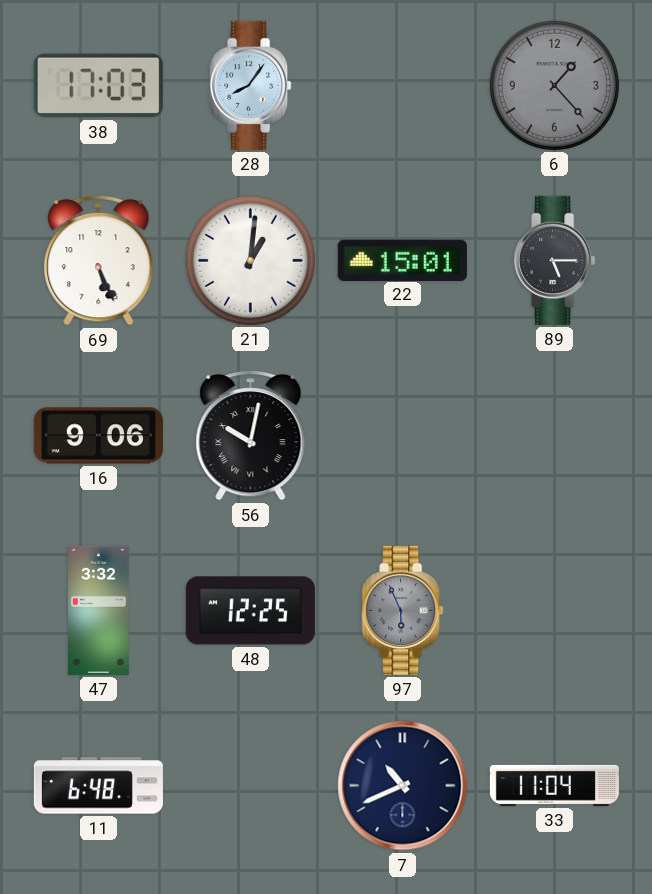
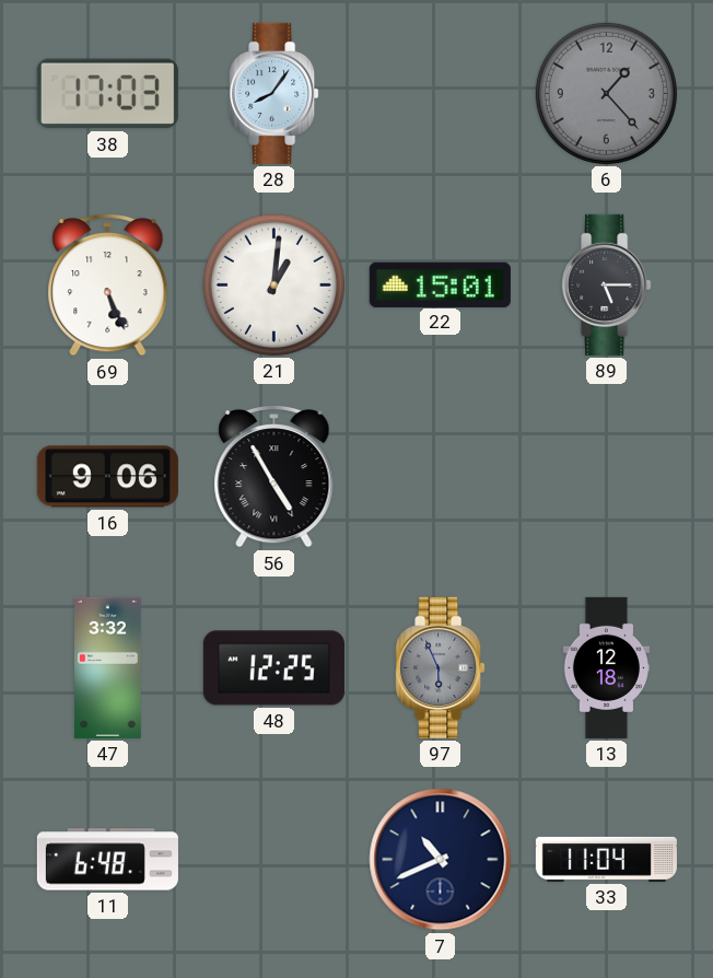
56: 10:02 -> 4:55 (274, 476)
13: none -> 12:18 (606, 667)
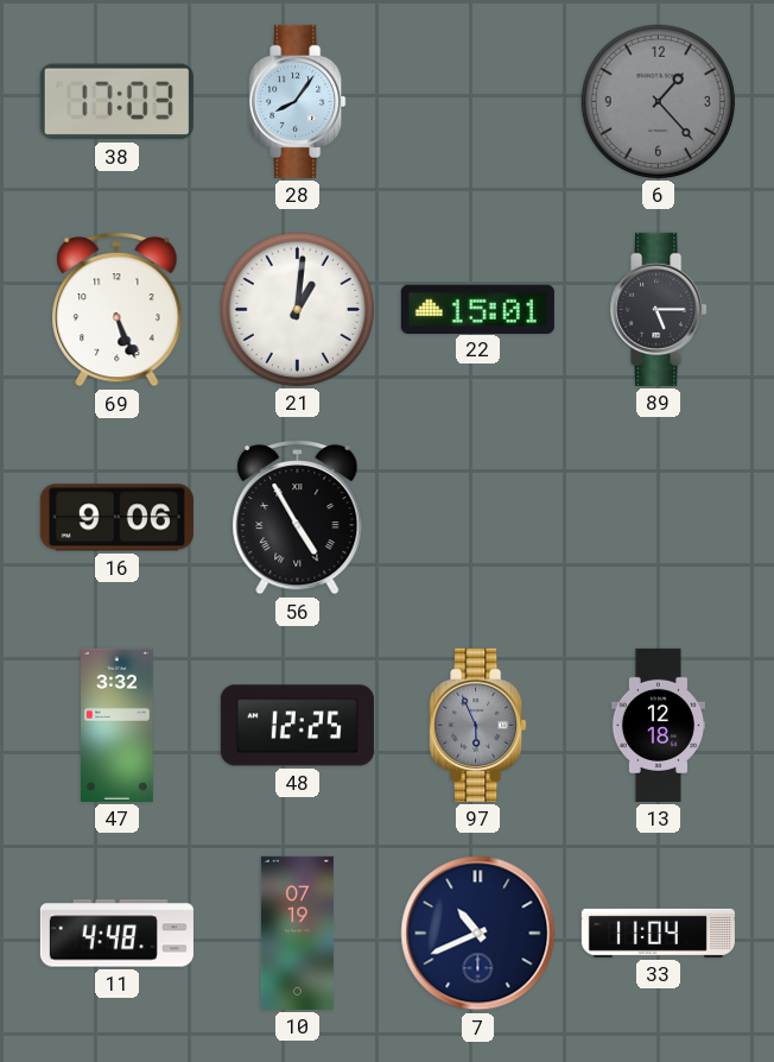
11: 6:48 -> 4:48 (116, 934)
10: none -> 07:19 (297, 933)
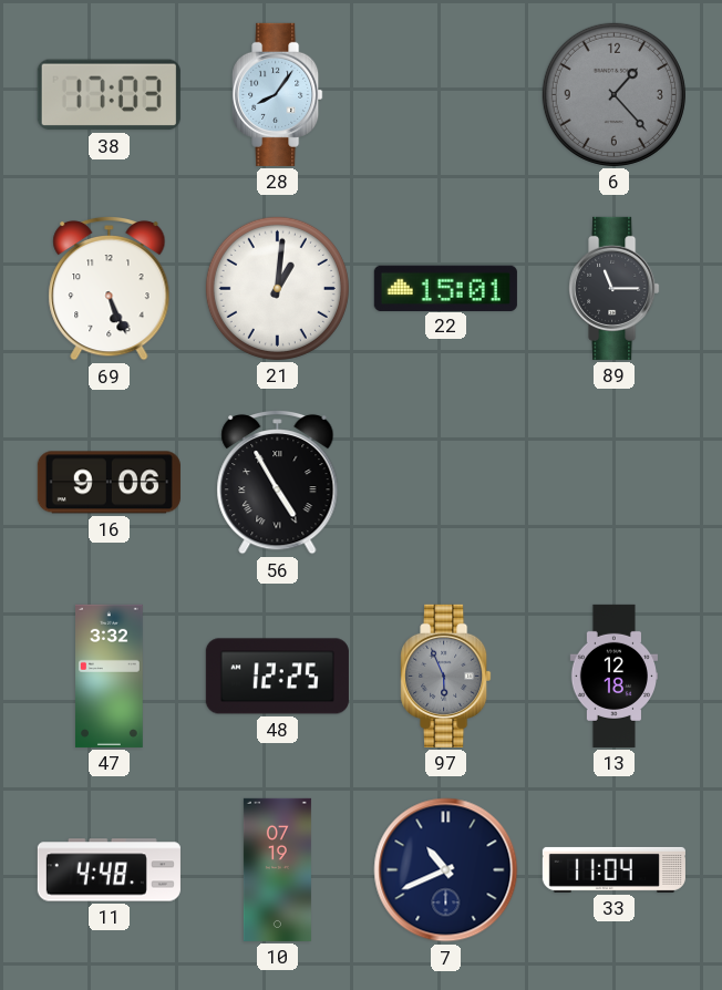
89: 5:15 -> 11:15 (615, 288)
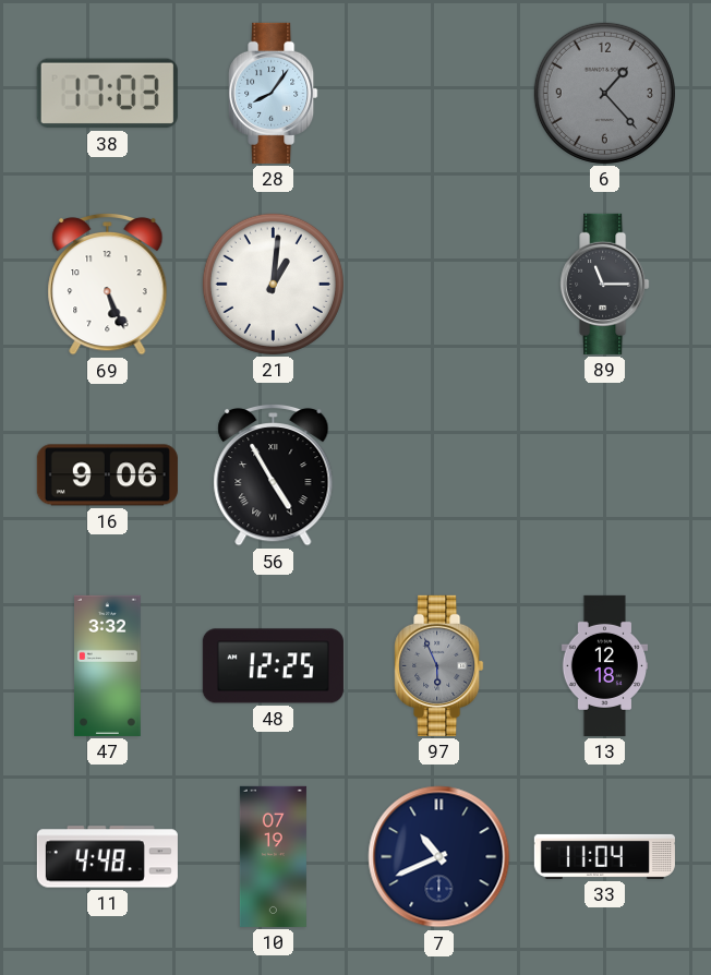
22: 15:01 -> none (445, 288)
